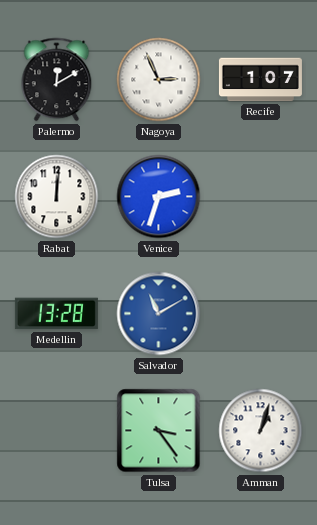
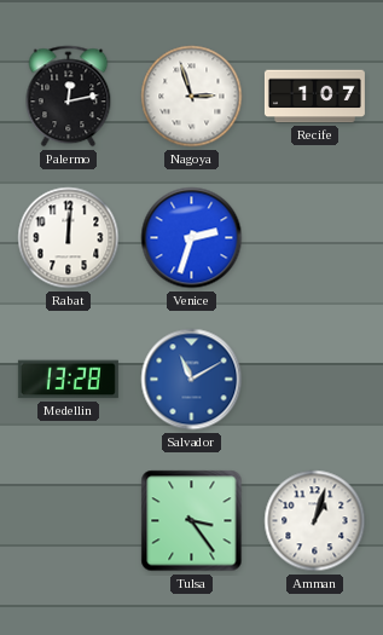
Palermo: 12:10 -> 12:13 (69, 97)
Nagoya: 2:56 -> 2:57 (192, 97)
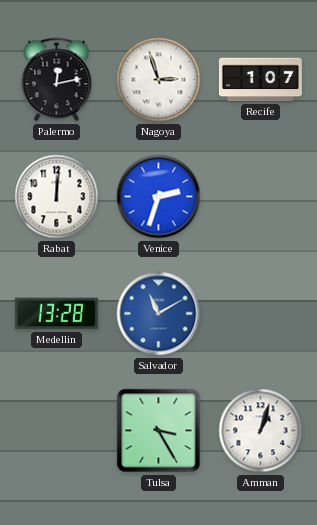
Tulsa: 3:24 -> 3:25 (159, 431)
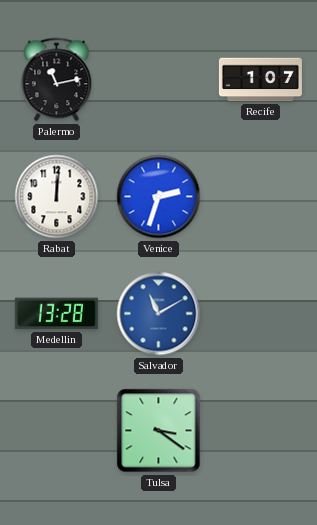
Palermo: 12:13 -> 11:13 (57, 80)
Nagoya: 2:57 -> none (159, 80)
Tulsa: 3:25 -> 3:21 (159, 431)
Amman: 1:03 -> none (261, 431)
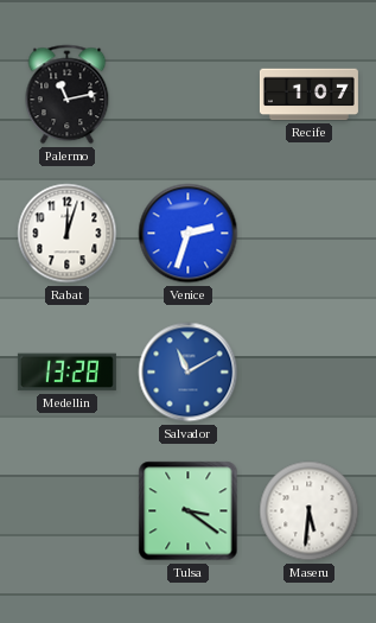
Rabat: 12:01 -> 12:03 (68, 234)
Maseru: none -> 5:31 (310, 511)
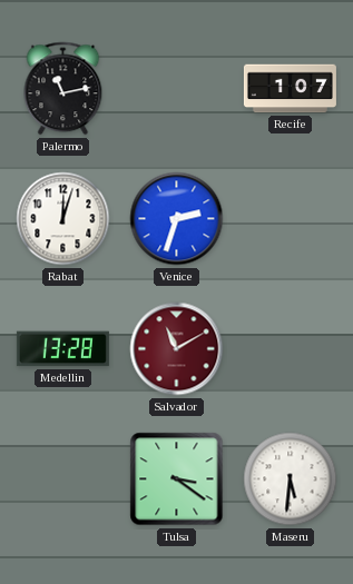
Salvador dial: blue -> burgundy (177, 349)
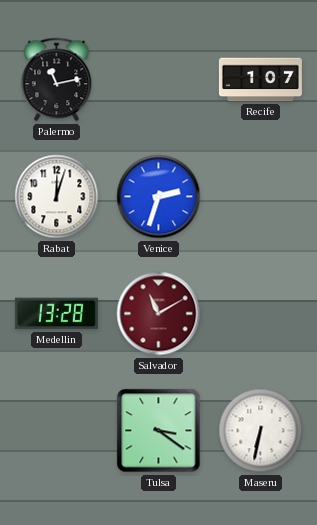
Maseru: 5:31 -> 6:32 (261, 431)
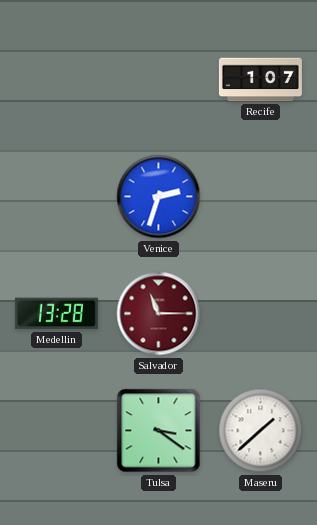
Palermo: 11:13 -> none (57, 80)
Rabat: 12:03 -> none (57, 197)
Salvador: 11:10 -> 11:15 (159, 314)
Maseru: 6:32 -> 1:38 (261, 431)
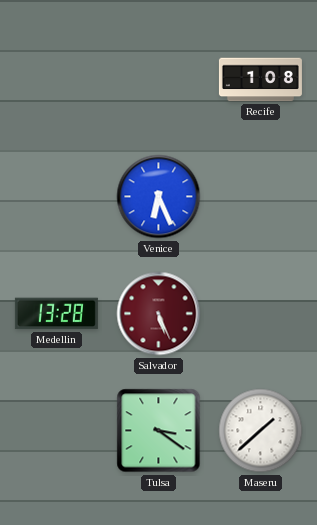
Recife: 1:07 -> 1:08 (260, 80)
Venice: 2:33 -> 6:26 (159, 197)
Salvador: 11:15 -> 5:26 (159, 314)
